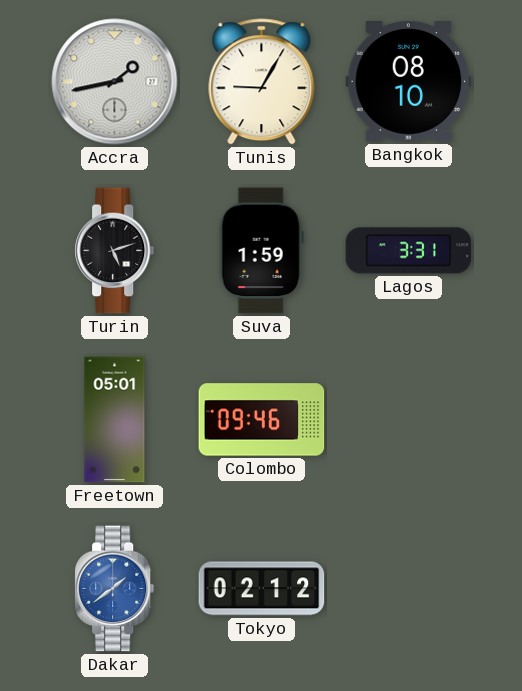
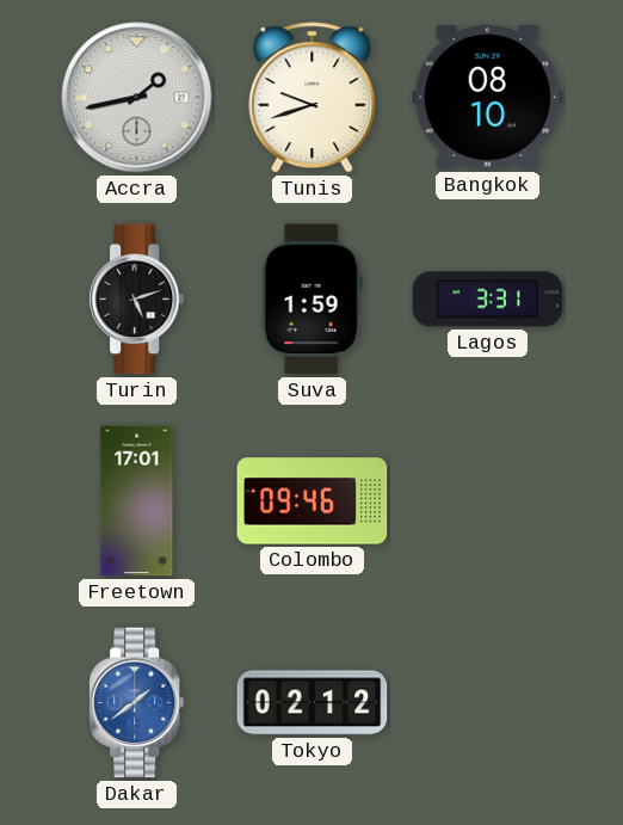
Tunis: 9:05 -> 9:42 (313, 98)
Freetown: 05:01 -> 17:01 (137, 501)
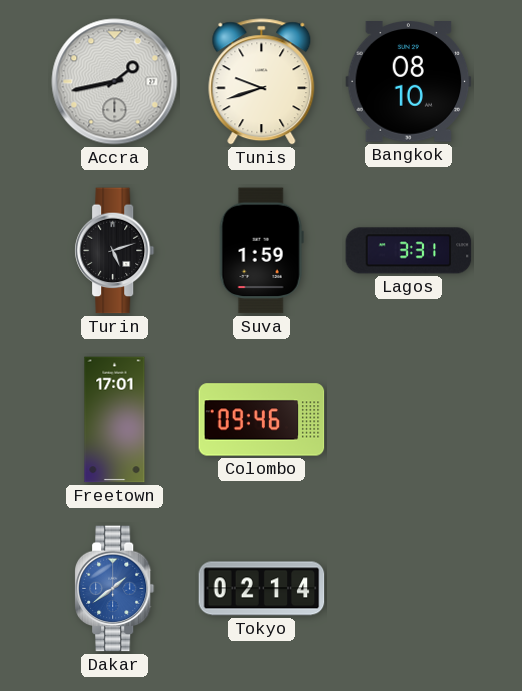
Tokyo: 02:12 -> 02:14 (262, 589)
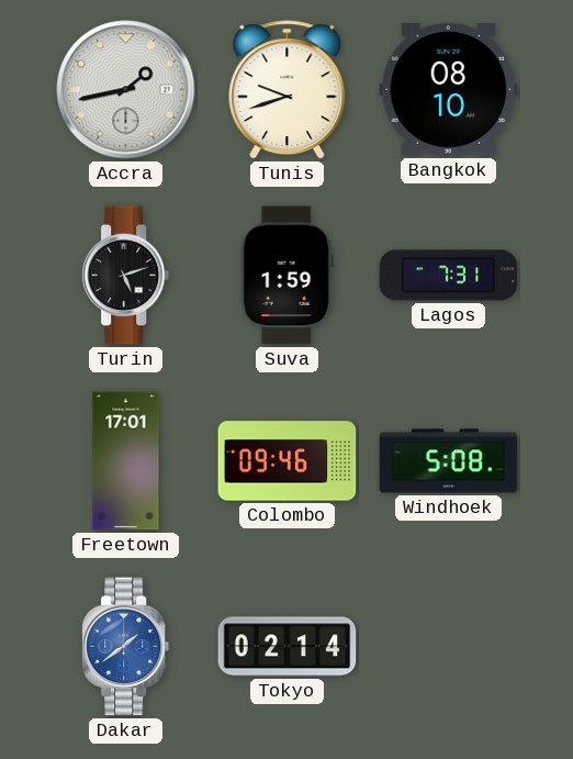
Lagos: 3:31 -> 7:31 (449, 276)
Windhoek: none -> 5:08 (449, 461)
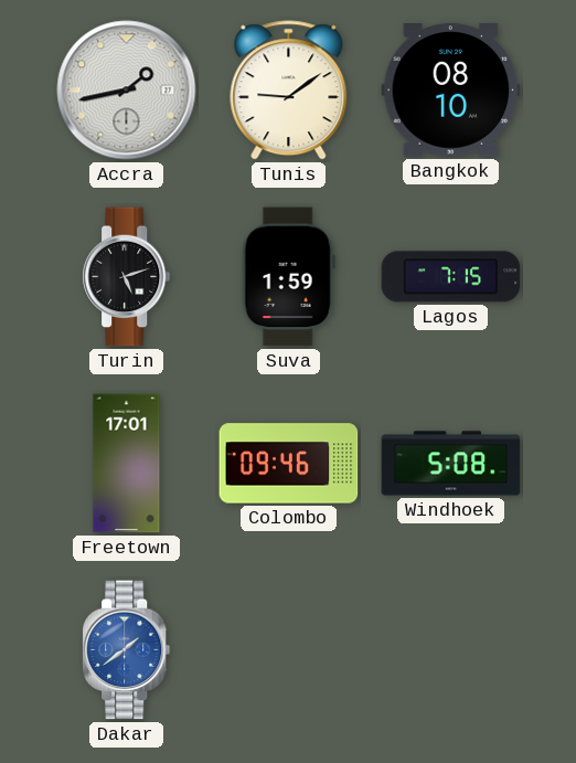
Tunis: 9:42 -> 9:09 (289, 91)
Lagos: 7:31 -> 7:15 (451, 277)
Tokyo: 02:14 -> none (288, 647)
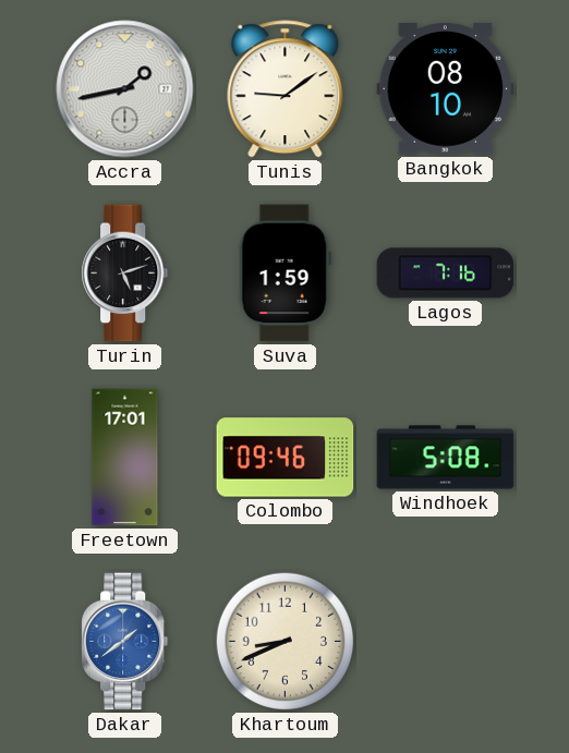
Lagos: 7:15 -> 7:16 (446, 274)
Khartoum: none -> 8:41 (286, 642)
